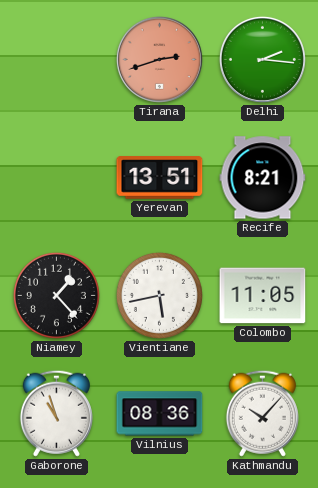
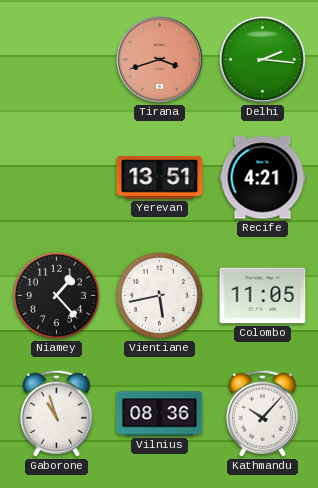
Tirana: 2:42 -> 3:42 (159, 59)
Recife: 8:21 -> 4:21 (263, 178)
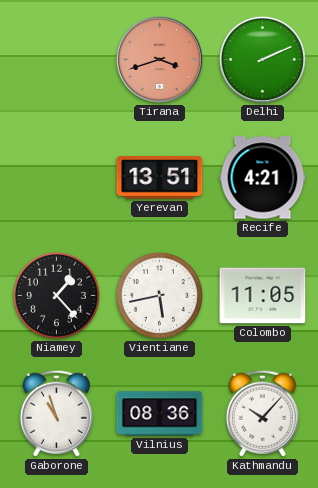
Delhi: 2:16 -> 2:11 (262, 59)
